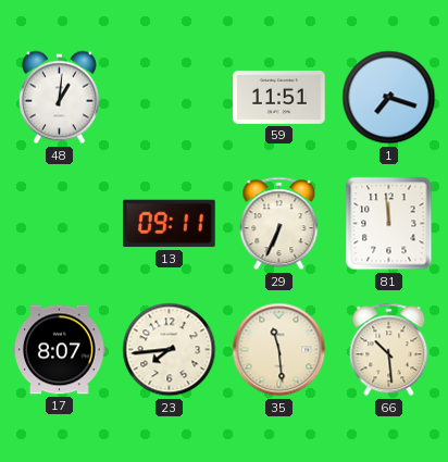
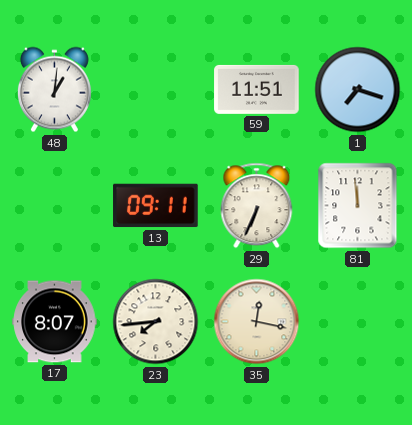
35: 11:29 -> 12:17 (257, 322)
66: 10:29 -> none (389, 350)
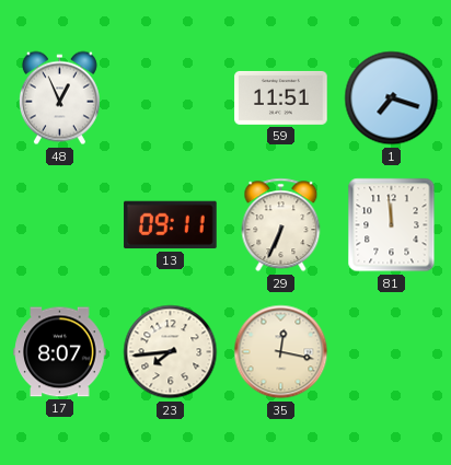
48: 1:01 -> 12:56 (59, 98)
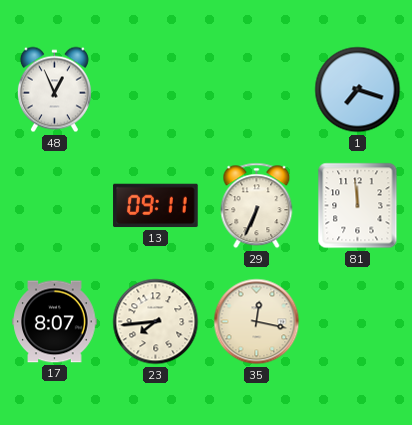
59: 11:51 -> none (281, 97)
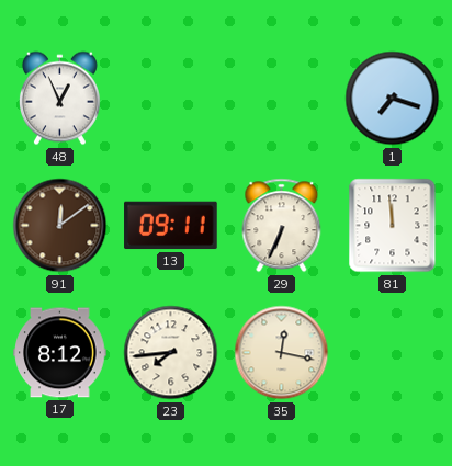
91: none -> 12:09 (60, 226)
17: 8:07 -> 8:12 (60, 353)
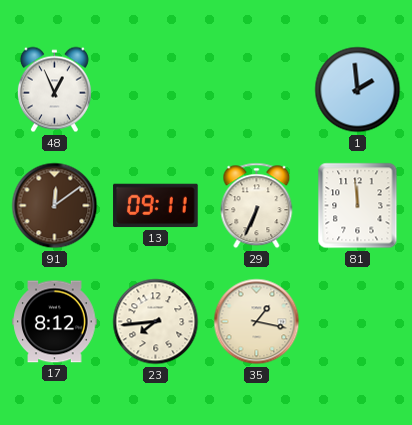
1: 7:18 -> 1:59 (358, 90)
35: 12:17 -> 1:17 (257, 322)
